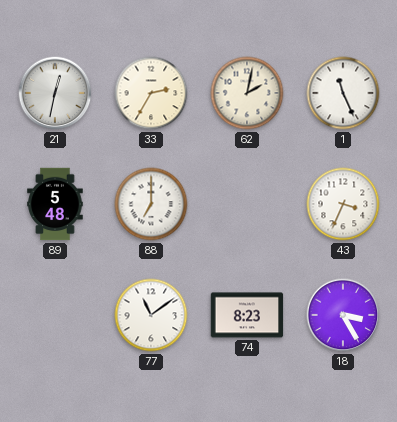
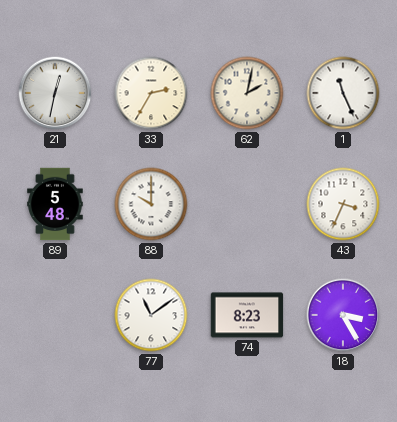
88: 7:00 -> 10:00 (151, 204)
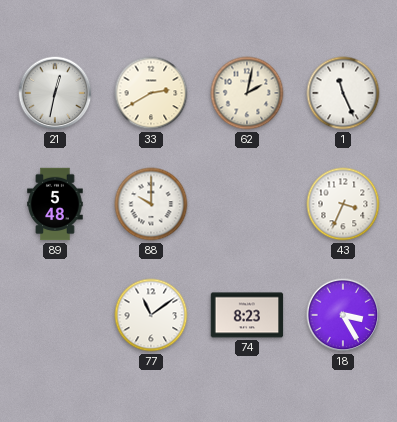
33: 2:35 -> 2:40 (151, 93)
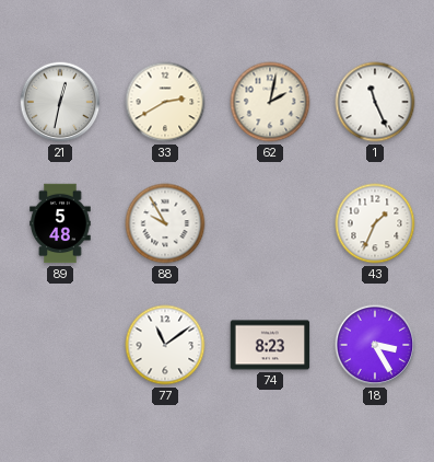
88: 10:00 -> 9:55 (165, 223)
43: 3:34 -> 1:34 (375, 223)
